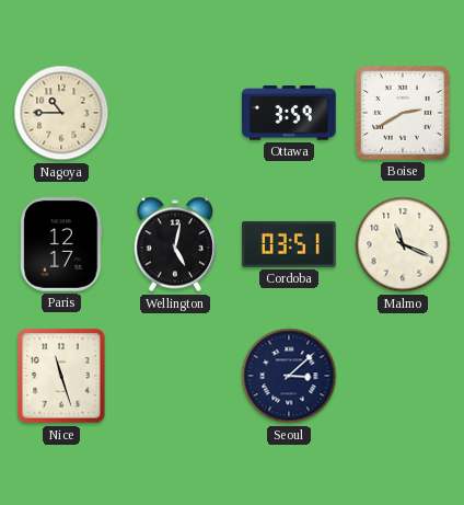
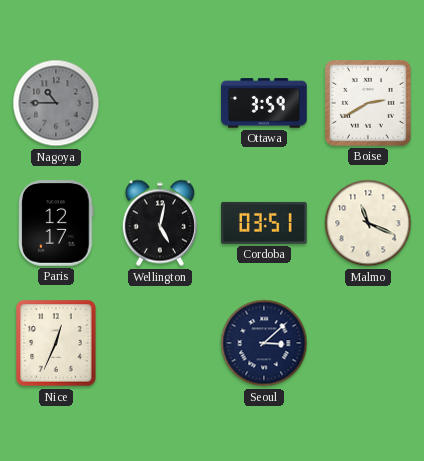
Nagoya dial: cream -> grey (56, 103)
Nice: 11:27 -> 12:34 (56, 343)
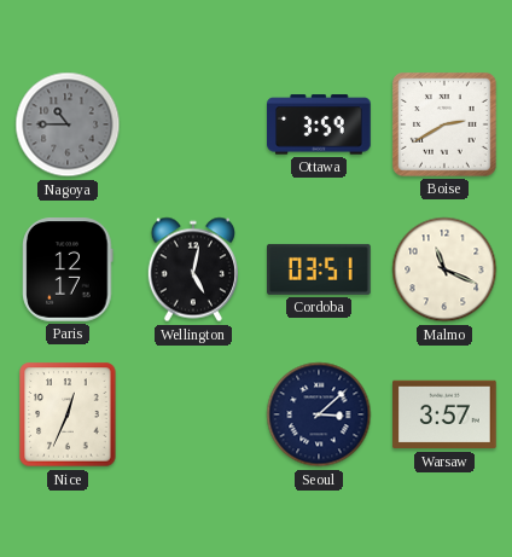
Warsaw: none -> 3:57 (444, 414)
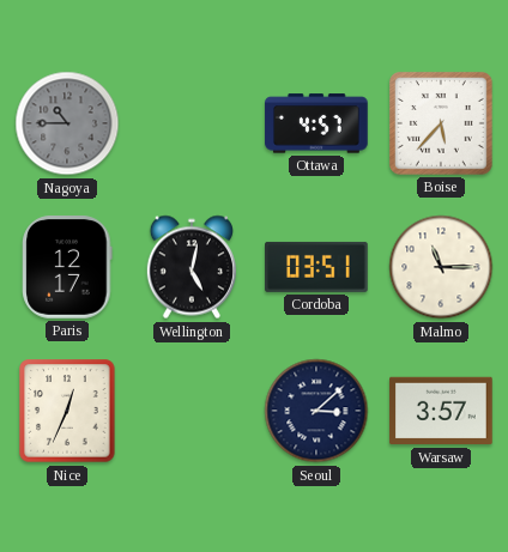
Ottawa: 3:59 -> 4:57 (316, 123)
Boise: 2:40 -> 5:37 (442, 125)
Malmo: 11:19 -> 11:15 (441, 267)
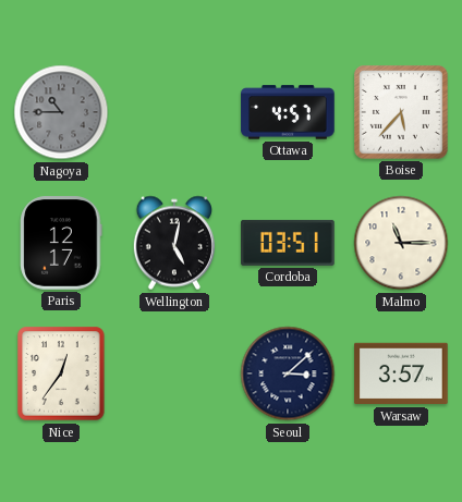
Nice: 12:34 -> 12:36 (61, 374)
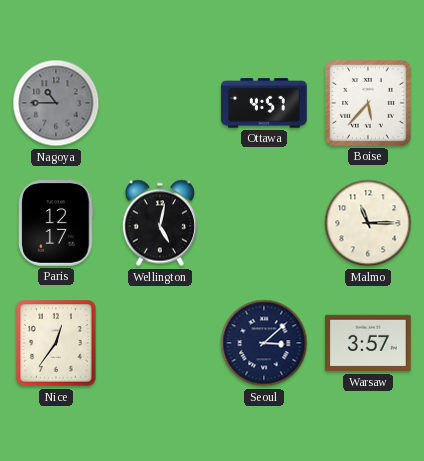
Cordoba: 03:51 -> none (288, 243)
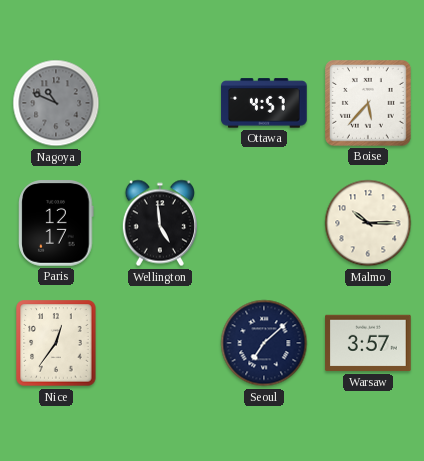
Nagoya: 10:45 -> 10:49 (56, 103)
Wellington: 5:02 -> 4:59 (160, 223)
Malmo: 11:15 -> 10:15 (368, 223)
Seoul: 3:08 -> 7:08 (264, 343)
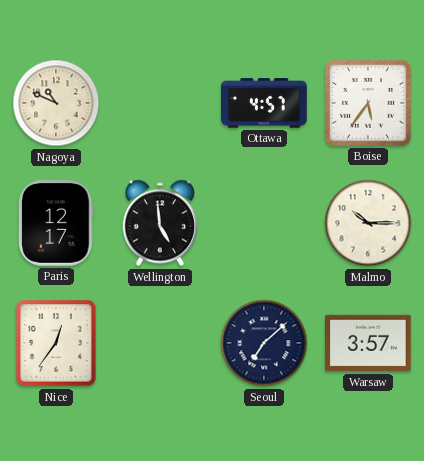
Nagoya dial: grey -> cream (56, 103)
Boise: 5:37 -> 5:36 (369, 104)
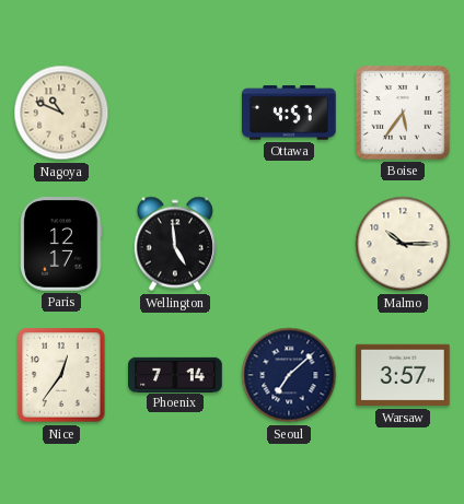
Phoenix: none -> 7:14 (175, 374)
